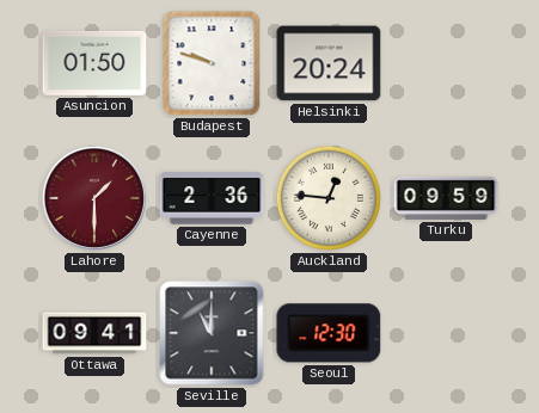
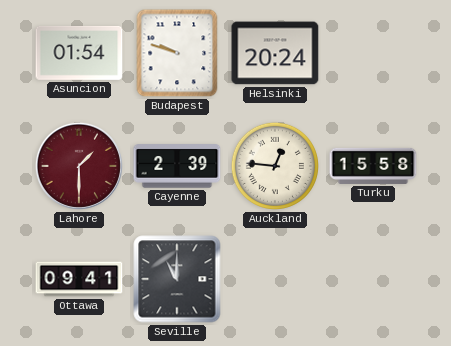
Asuncion: 01:50 -> 01:54 (79, 53)
Cayenne: 2:36 -> 2:39 (177, 166)
Turku: 09:59 -> 15:58 (373, 166)
Seoul: 12:30 -> none (329, 333)
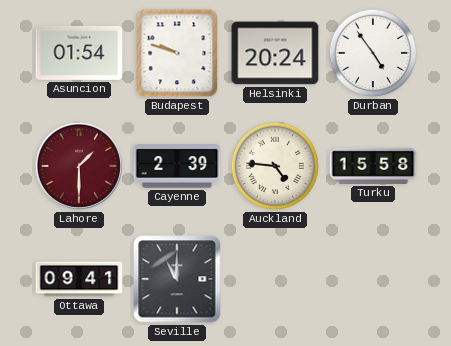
Durban: none -> 4:54 (373, 53)
Auckland: 12:46 -> 4:46 (275, 166)
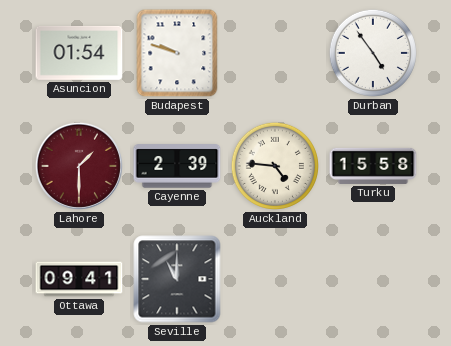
Helsinki: 20:24 -> none (275, 53)
